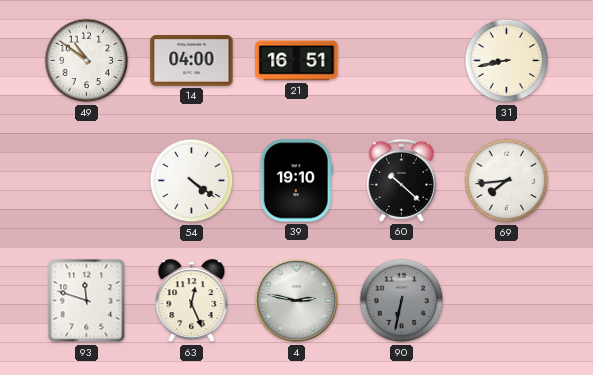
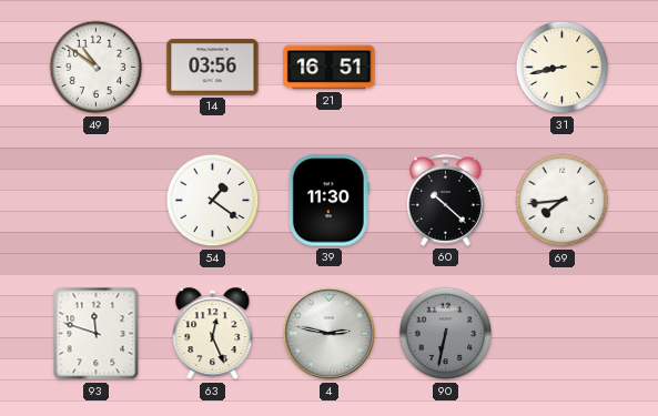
14: 04:00 -> 03:56 (213, 68)
54: 4:21 -> 1:21 (213, 201)
39: 19:10 -> 11:30 (328, 201)
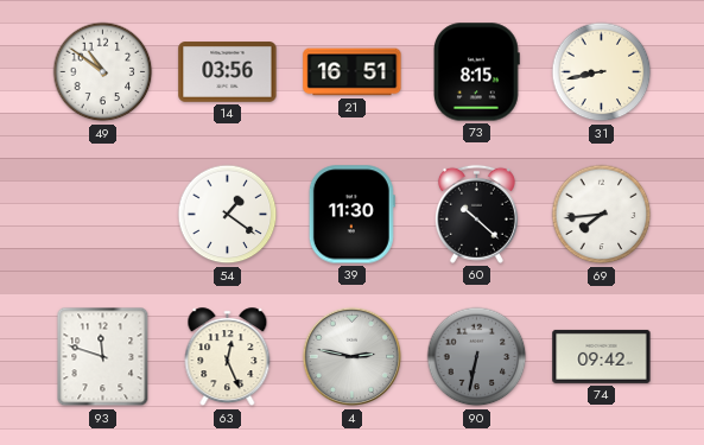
73: none -> 8:15 (477, 72)
74: none -> 09:42 (602, 356)
